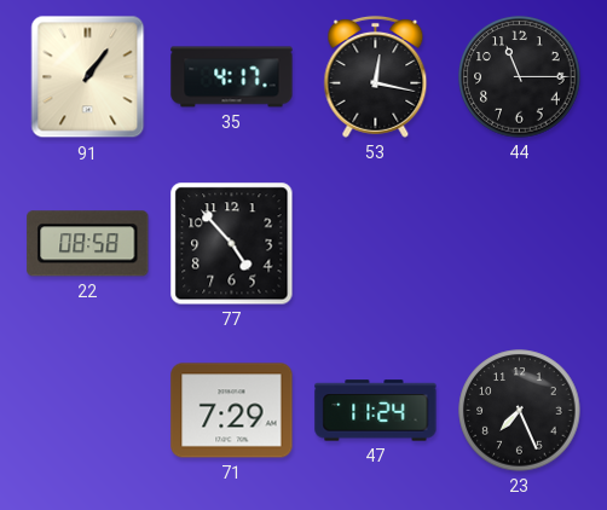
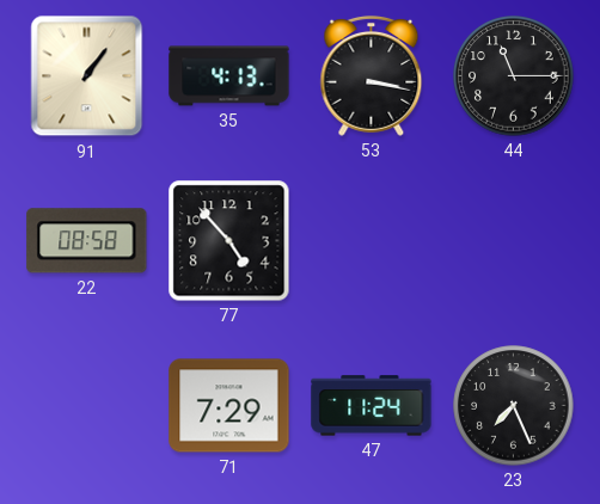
35: 4:17 -> 4:13 (229, 76)
53: 12:17 -> 3:17 (372, 75)
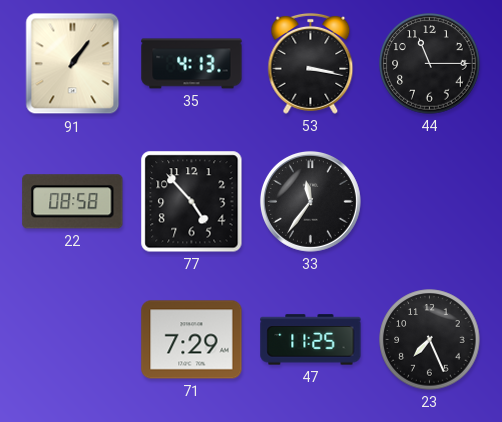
33: none -> 11:36 (310, 201)
47: 11:24 -> 11:25 (311, 340)
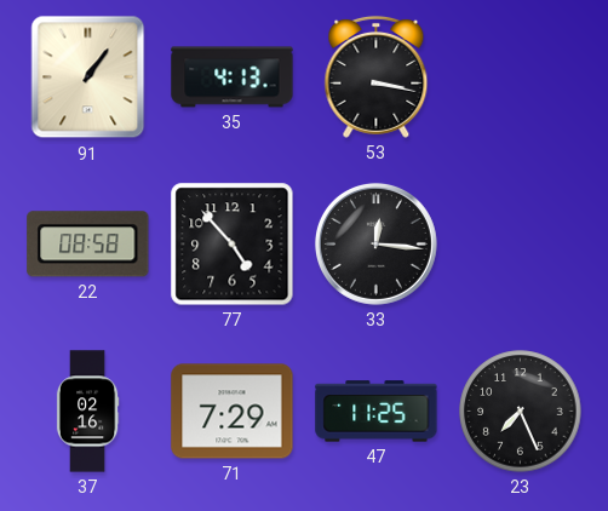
44: 11:15 -> none (430, 64)
33: 11:36 -> 12:16 (375, 243)
37: none -> 02:16 (87, 412)
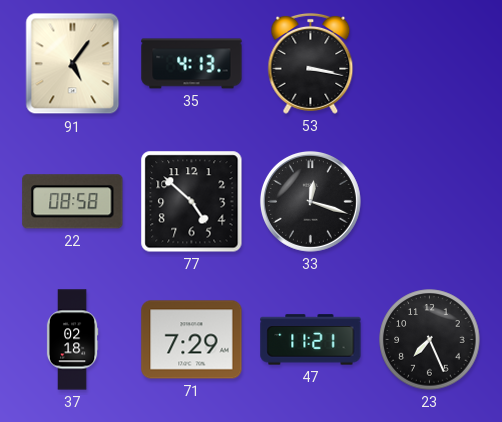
91: 1:06 -> 5:06 (73, 64)
77: 4:53 -> 4:52 (192, 202)
33: 12:16 -> 12:18 (310, 201)
37: 02:16 -> 02:18 (72, 340)
47: 11:25 -> 11:21 (311, 340)
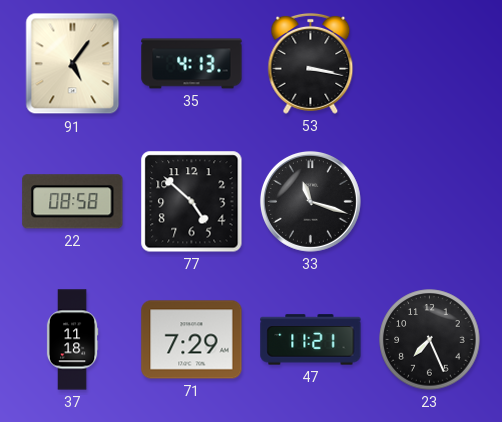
33: 12:18 -> 11:18 (310, 201)
37: 02:18 -> 11:18 (72, 340)
